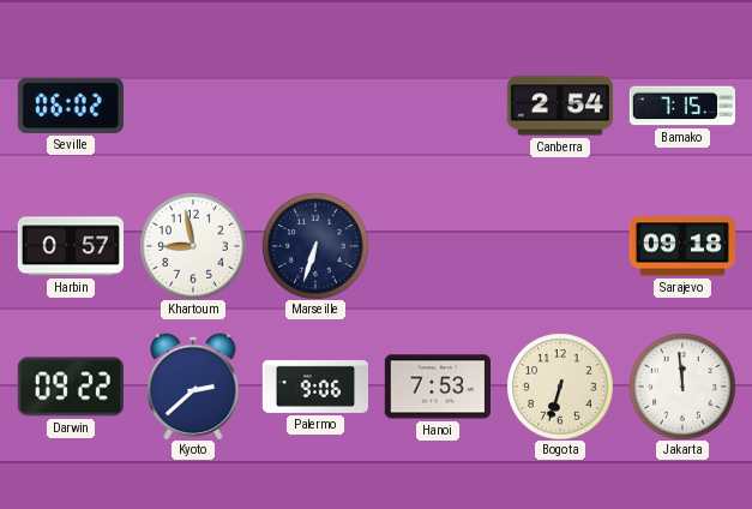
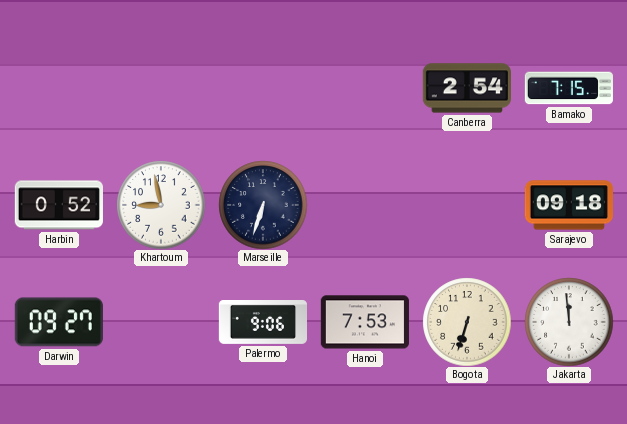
Seville: 06:02 -> none (71, 106)
Harbin: 0:57 -> 0:52 (59, 205)
Darwin: 09:22 -> 09:27 (59, 322)
Kyoto: 2:38 -> none (193, 387)
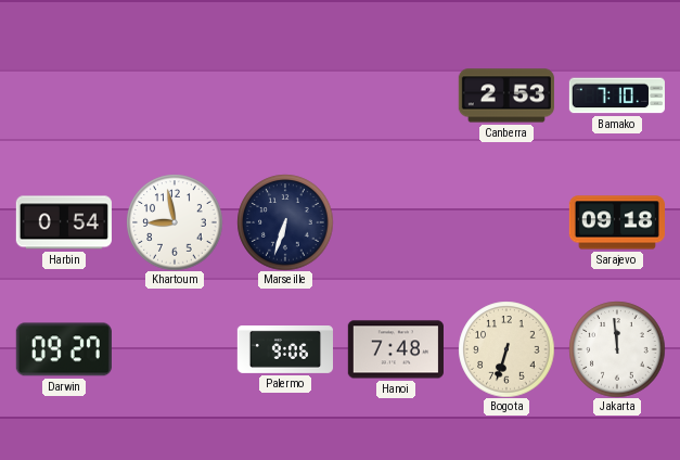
Canberra: 2:54 -> 2:53 (506, 95)
Bamako: 7:15 -> 7:10 (617, 95)
Harbin: 0:52 -> 0:54 (64, 222)
Hanoi: 7:53 -> 7:48 (396, 349)
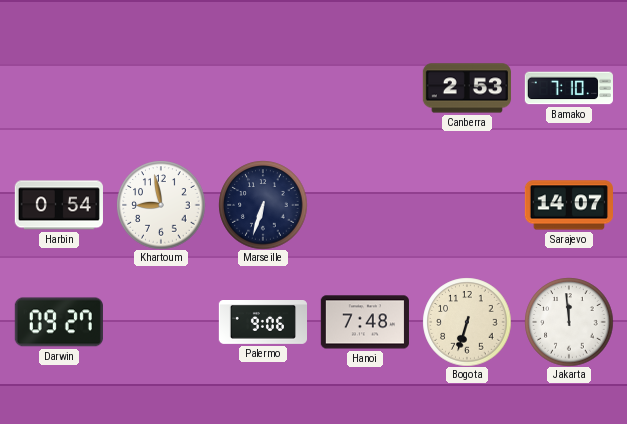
Sarajevo: 09:18 -> 14:07 (568, 205)
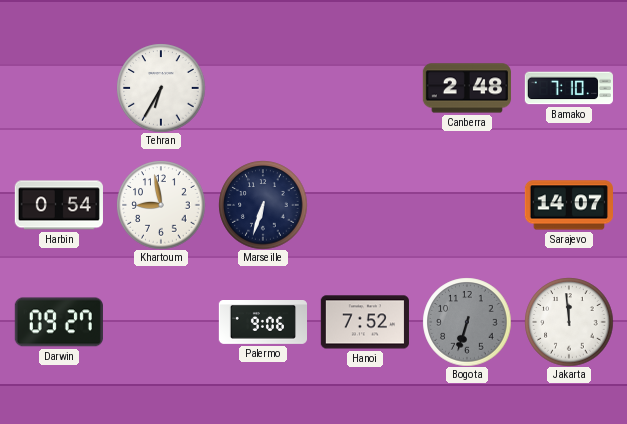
Tehran: none -> 6:35 (161, 88)
Canberra: 2:53 -> 2:48 (467, 88)
Hanoi: 7:48 -> 7:52 (365, 322)
Bogota dial: cream -> grey (467, 322)
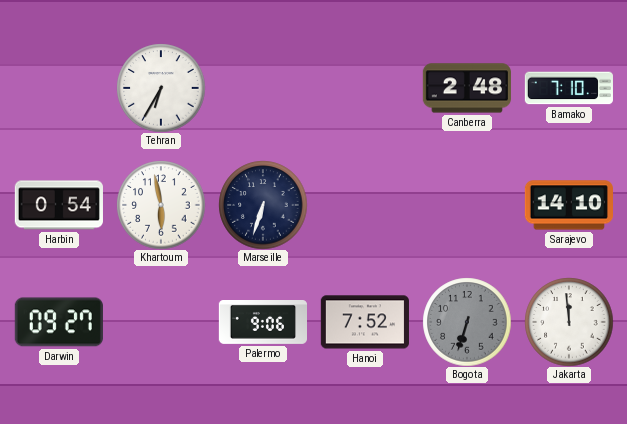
Khartoum: 8:58 -> 5:58 (161, 205)
Sarajevo: 14:07 -> 14:10 (568, 205)
